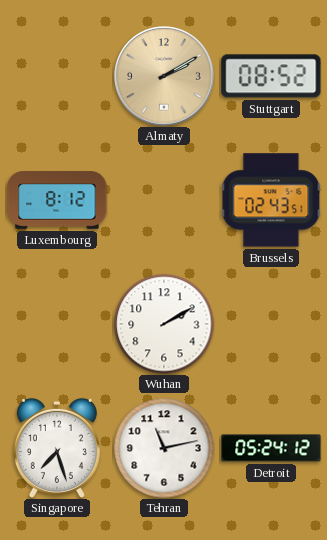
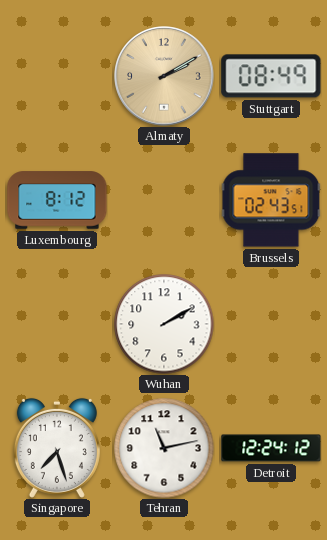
Stuttgart: 08:52 -> 08:49 (271, 76)
Detroit: 05:24 -> 12:24 (271, 448)
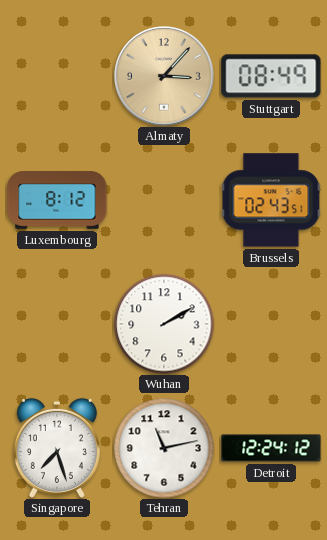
Almaty: 2:10 -> 3:07 (164, 76)
